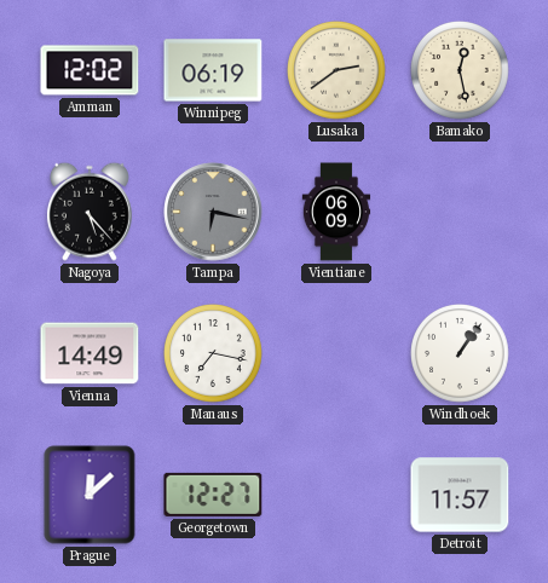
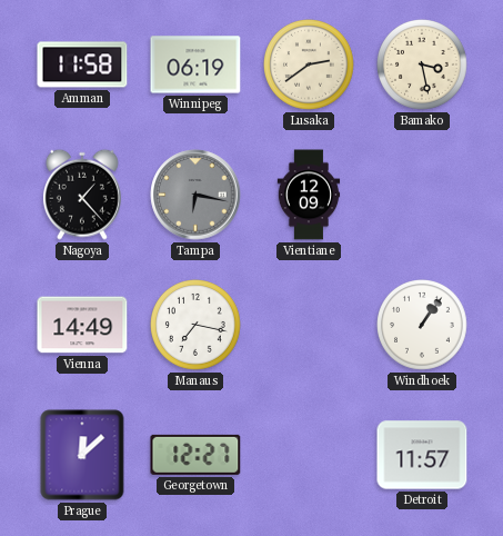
Amman: 12:02 -> 11:58 (82, 64)
Bamako: 12:28 -> 3:28 (423, 66)
Nagoya: 5:23 -> 1:23 (82, 195)
Vientiane: 06:09 -> 12:09 (309, 195)
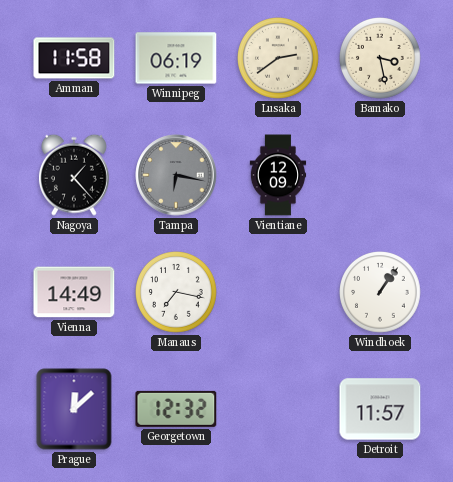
Georgetown: 12:27 -> 12:32 (176, 409)
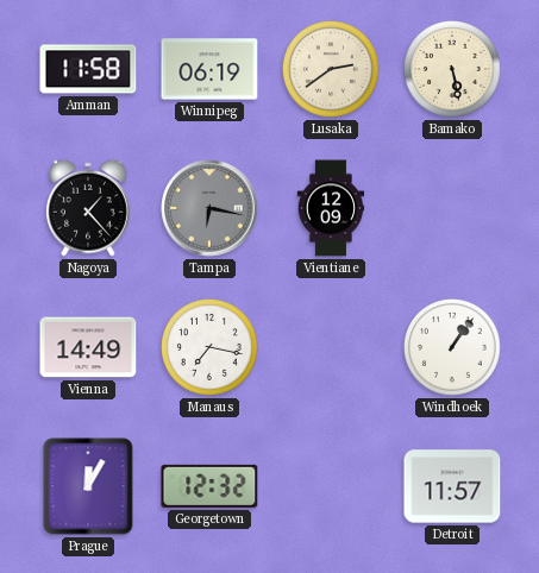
Bamako: 3:28 -> 5:28 (453, 70)
Prague: 12:08 -> 12:05 (88, 486)
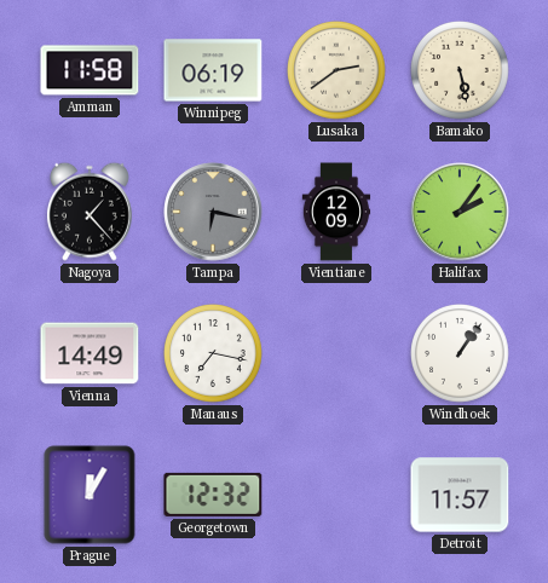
Halifax: none -> 2:06 (460, 212)
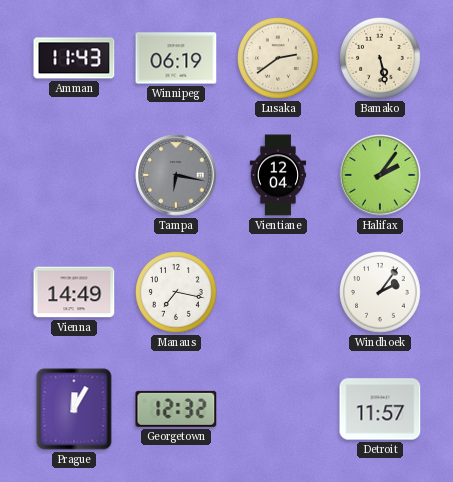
Amman: 11:58 -> 11:43 (74, 58)
Nagoya: 1:23 -> none (90, 212)
Vientiane: 12:09 -> 12:04 (278, 175)
Windhoek: 1:06 -> 2:06 (381, 293)
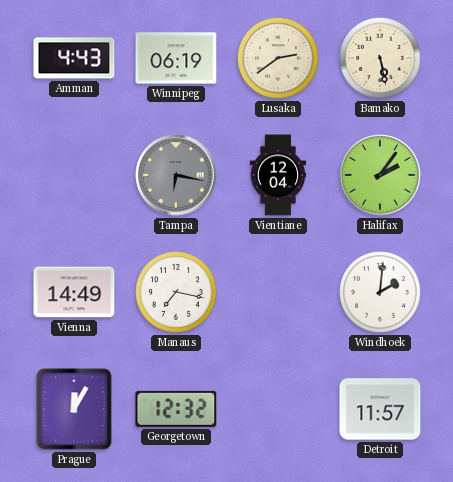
Amman: 11:43 -> 4:43 (74, 58)
Windhoek: 2:06 -> 2:01 (381, 293)
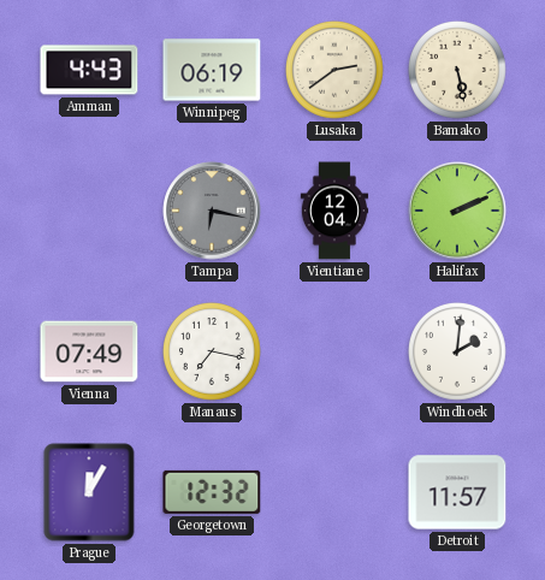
Halifax: 2:06 -> 2:11 (457, 211)
Vienna: 14:49 -> 07:49 (89, 351)
